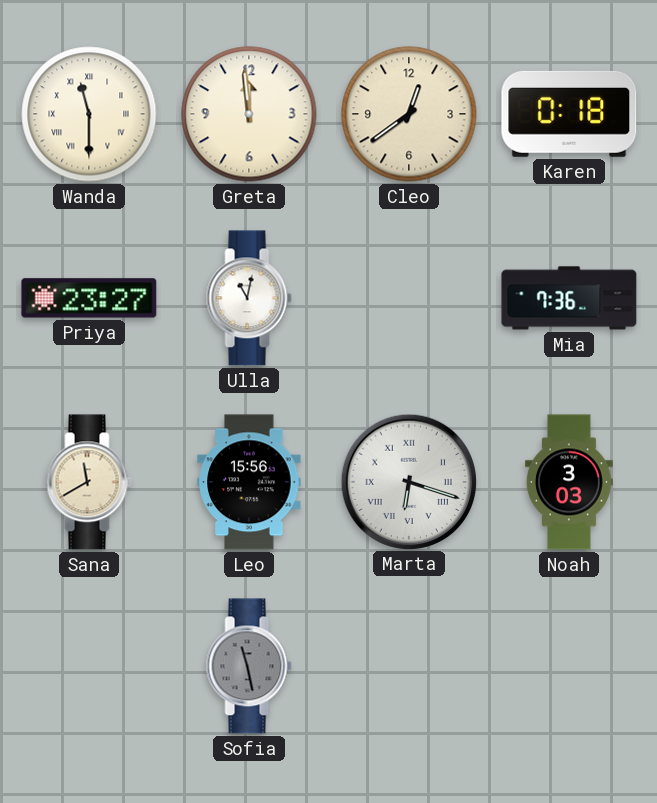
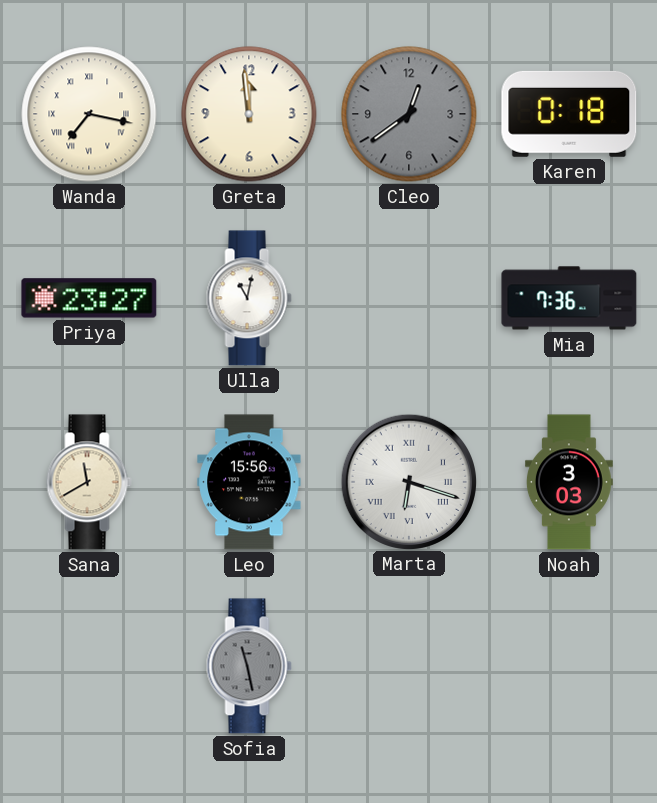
Wanda: 11:30 -> 7:17 (89, 114)
Cleo dial: cream -> grey (409, 114)
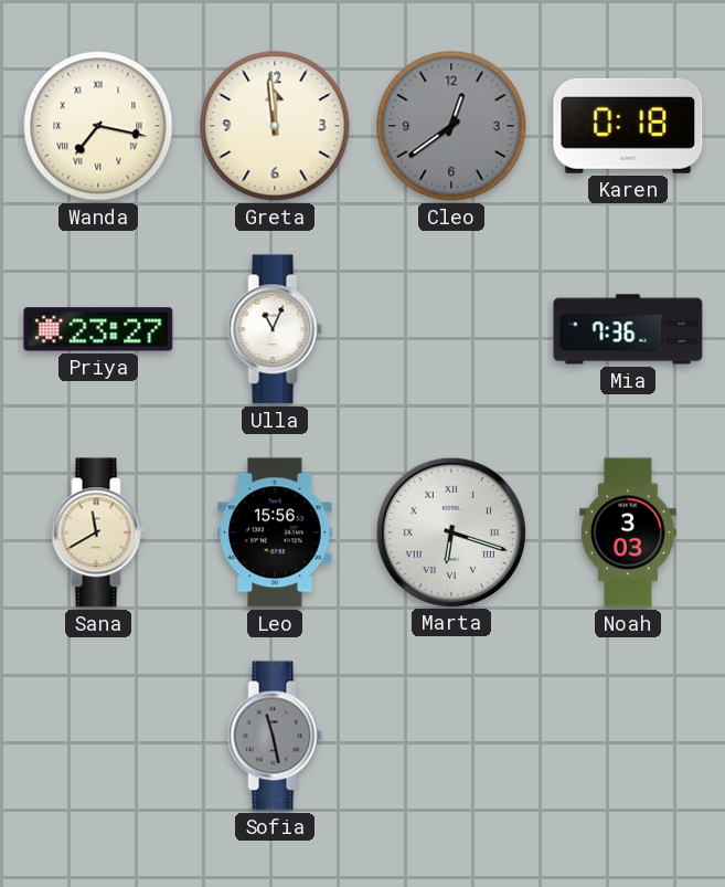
Ulla: 11:02 -> 11:04 (275, 329)
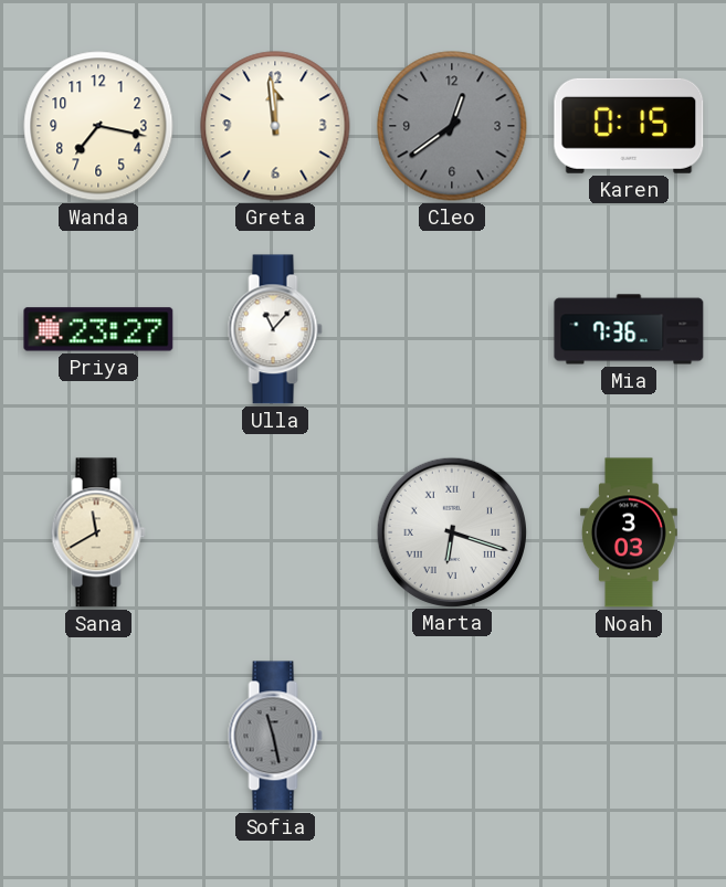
Wanda numerals: Roman -> Arabic (98, 126)
Karen: 0:18 -> 0:15 (629, 126)
Ulla: 11:04 -> 11:07 (275, 329)
Leo: 15:56 -> none (275, 532)
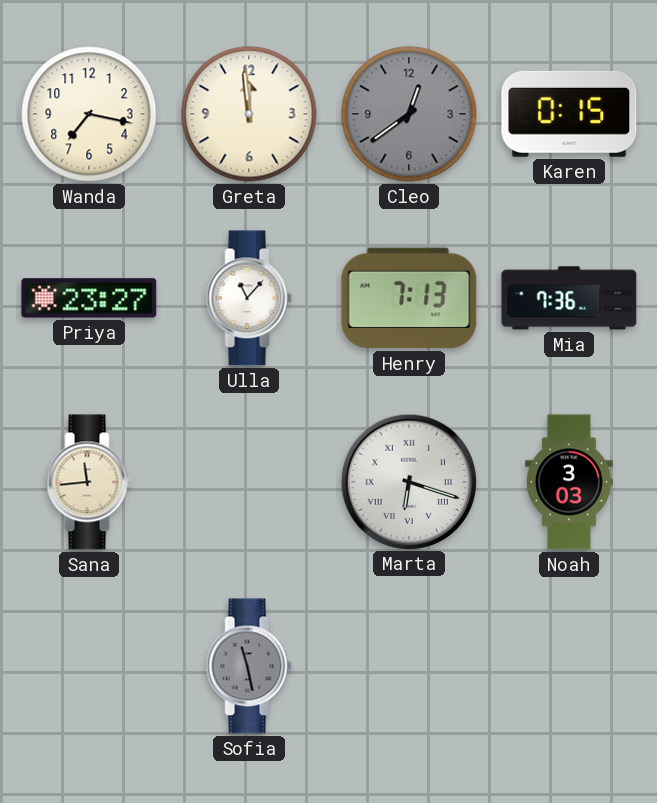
Henry: none -> 7:13 (409, 298)
Sana: 11:40 -> 11:44 (89, 482)
